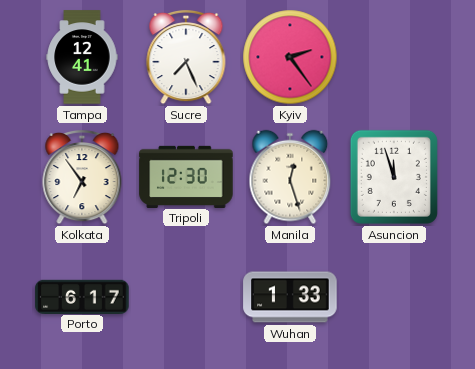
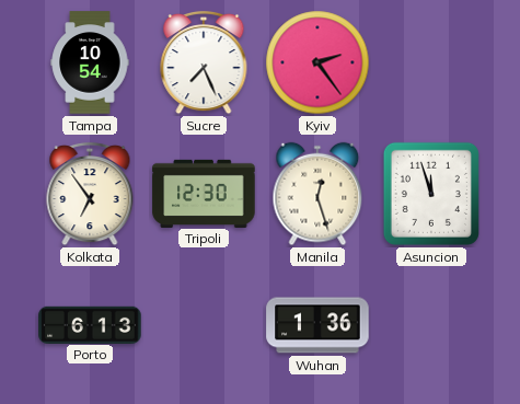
Tampa: 12:41 -> 10:54 (90, 62)
Porto: 6:17 -> 6:13 (90, 324)
Wuhan: 1:33 -> 1:36 (317, 325)
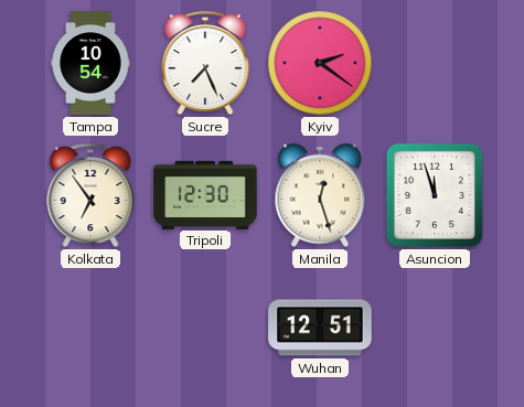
Kyiv: 2:24 -> 2:21 (320, 63)
Porto: 6:13 -> none (90, 324)
Wuhan: 1:36 -> 12:51 (320, 328)
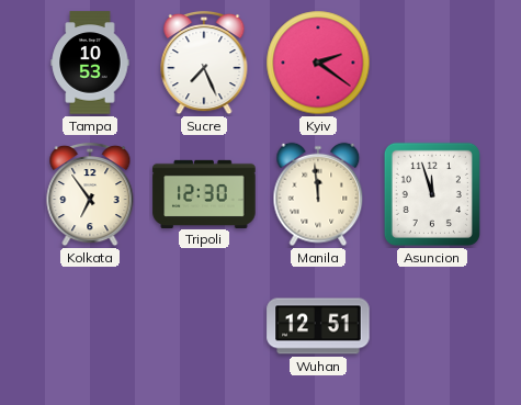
Tampa: 10:54 -> 10:53 (90, 63)
Manila: 12:27 -> 11:59 (318, 194)
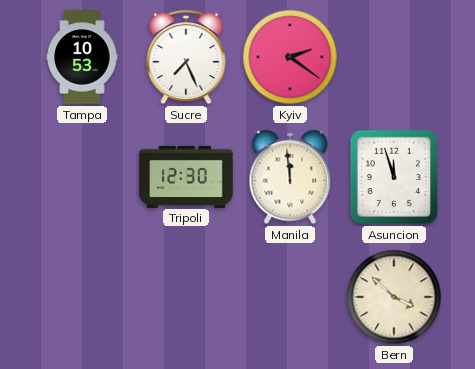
Kolkata: 6:54 -> none (90, 194)
Wuhan: 12:51 -> none (318, 326)
Bern: none -> 3:52 (394, 297)
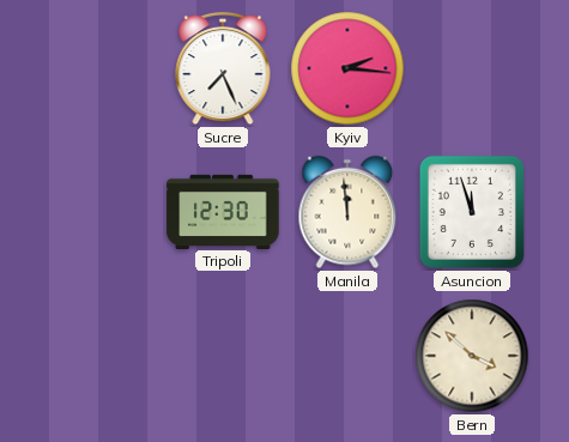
Tampa: 10:53 -> none (82, 57)
Kyiv: 2:21 -> 2:16 (347, 68)
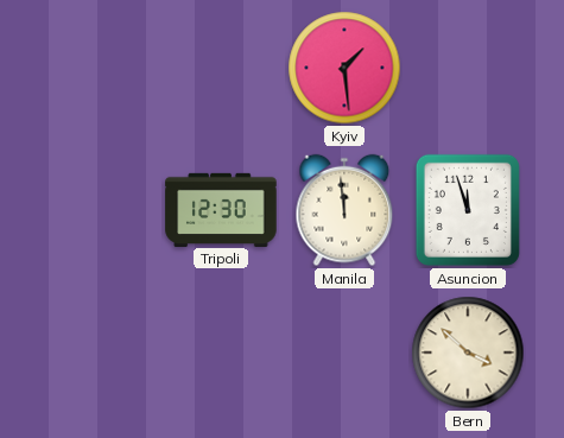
Sucre: 7:26 -> none (223, 68)
Kyiv: 2:16 -> 1:29 (344, 68)
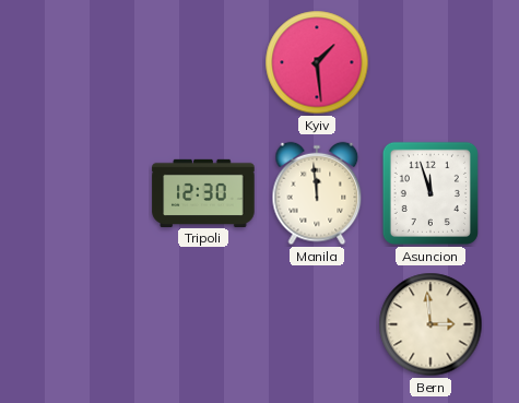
Bern: 3:52 -> 2:59 (430, 324)
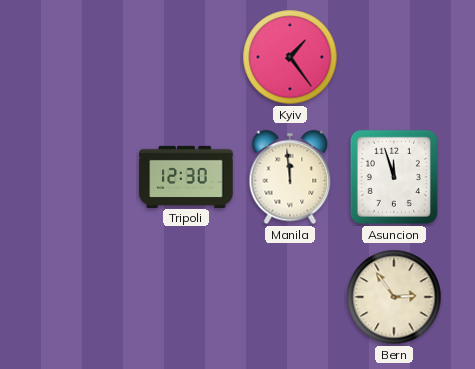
Kyiv: 1:29 -> 1:24 (290, 57)
Bern: 2:59 -> 2:54 (394, 297)
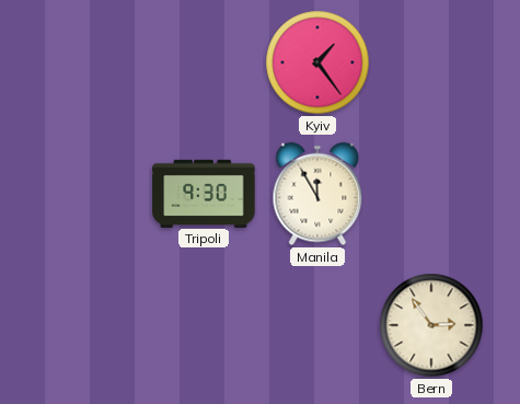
Tripoli: 12:30 -> 9:30 (204, 193)
Manila: 11:59 -> 11:55 (317, 194)
Asuncion: 11:57 -> none (394, 177)
